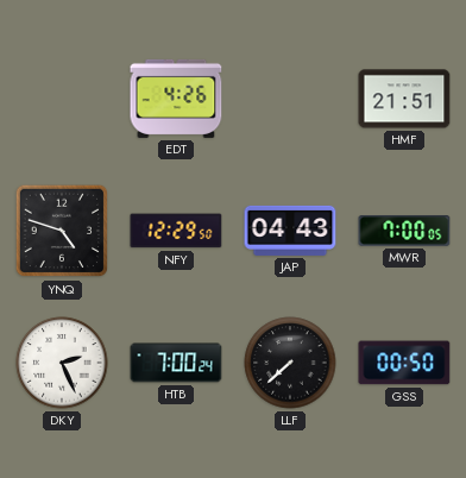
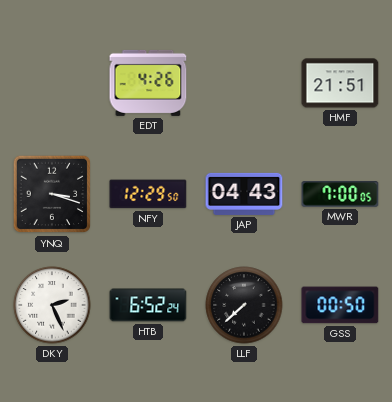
YNQ: 4:48 -> 3:18 (52, 194)
HTB: 7:00 -> 6:52 (148, 305)
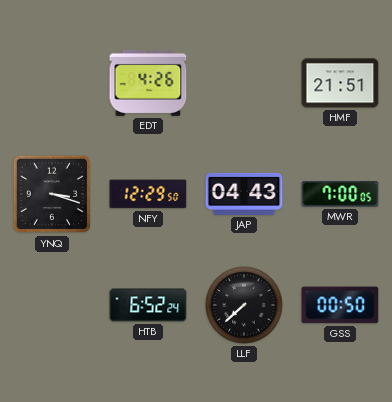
DKY: 2:26 -> none (52, 305)
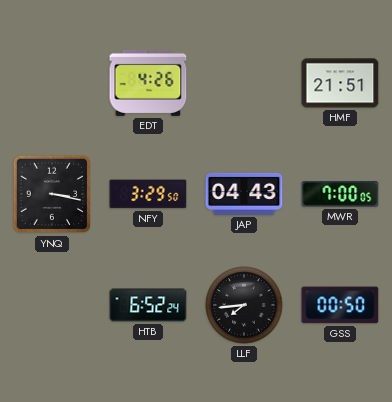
YNQ: 3:18 -> 3:17 (52, 194)
NFY: 12:29 -> 3:29 (148, 194)
LLF: 7:38 -> 7:44 (244, 305)
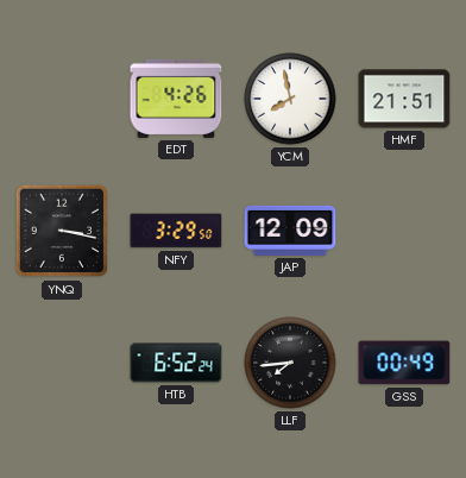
YCM: none -> 7:58 (290, 99)
JAP: 04:43 -> 12:09 (290, 231)
MWR: 7:00 -> none (340, 194)
GSS: 00:50 -> 00:49 (404, 363)
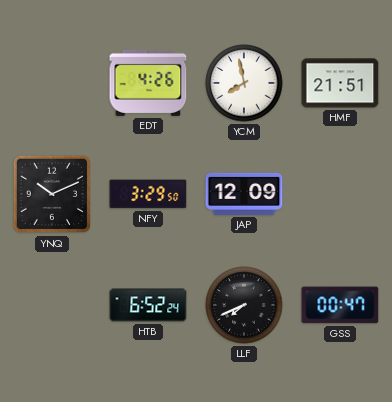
YNQ: 3:17 -> 10:11 (52, 194)
LLF: 7:44 -> 7:41 (244, 305)
GSS: 00:49 -> 00:47 (340, 305)
